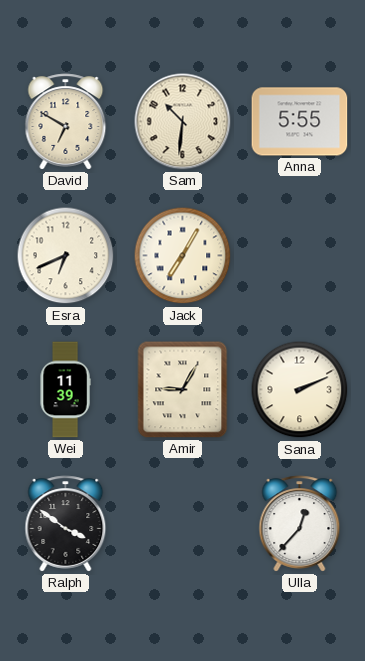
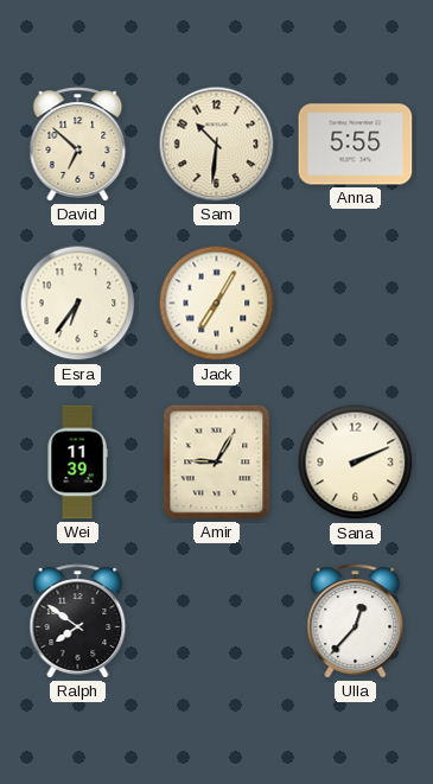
David: 6:50 -> 6:52 (78, 145)
Esra: 6:41 -> 6:36 (78, 304)
Ralph: 3:51 -> 7:51 (78, 622)
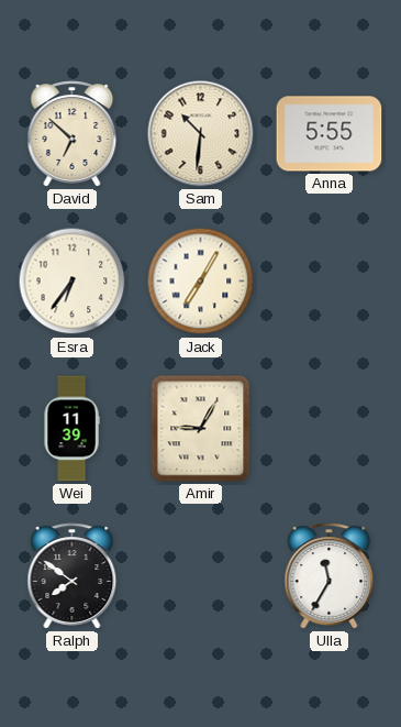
Sana: 2:11 -> none (356, 463)
Ulla: 12:37 -> 11:35 (330, 576)
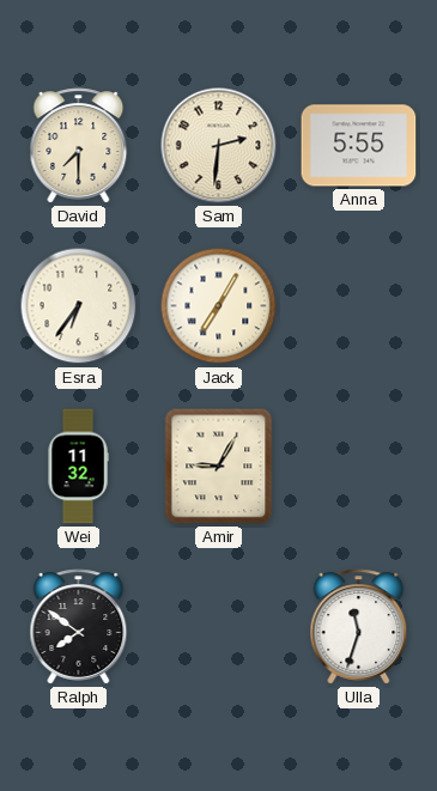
David: 6:52 -> 7:30 (79, 146)
Sam: 10:31 -> 2:31 (219, 146)
Wei: 11:39 -> 11:32 (78, 467)
Ulla: 11:35 -> 11:33 (359, 627)
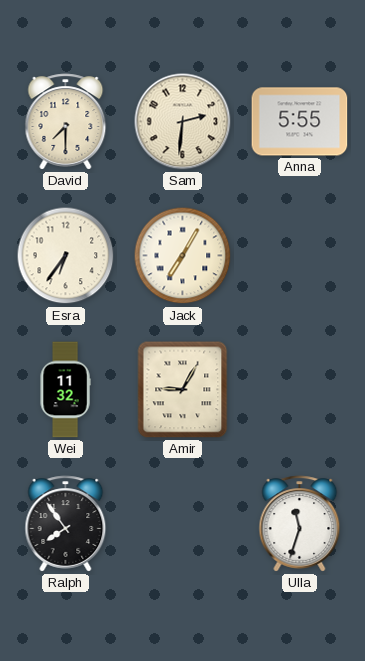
Ralph: 7:51 -> 7:54 (66, 524)
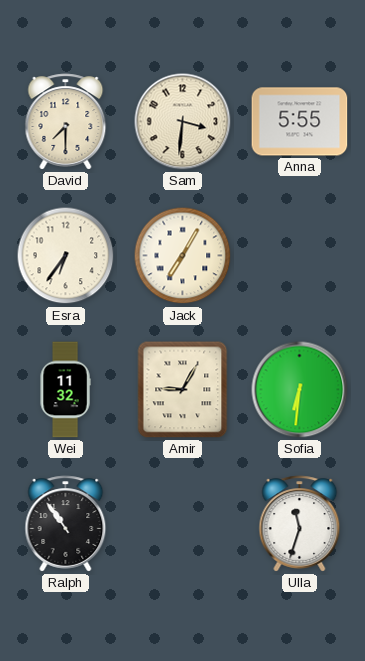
Sam: 2:31 -> 3:31 (183, 122)
Sofia: none -> 6:31 (300, 390)
Ralph: 7:54 -> 10:54 (66, 524)
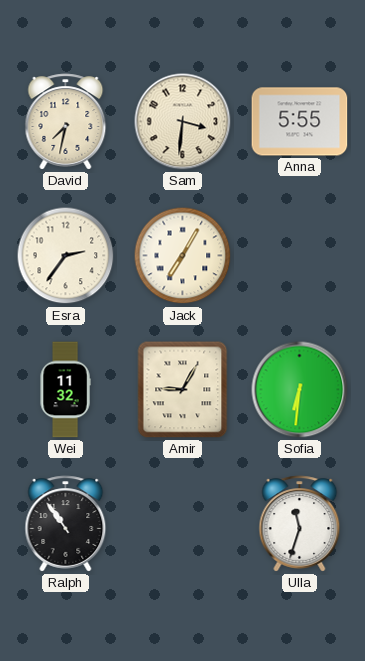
David: 7:30 -> 7:32 (66, 122)
Esra: 6:36 -> 2:36 (66, 256)
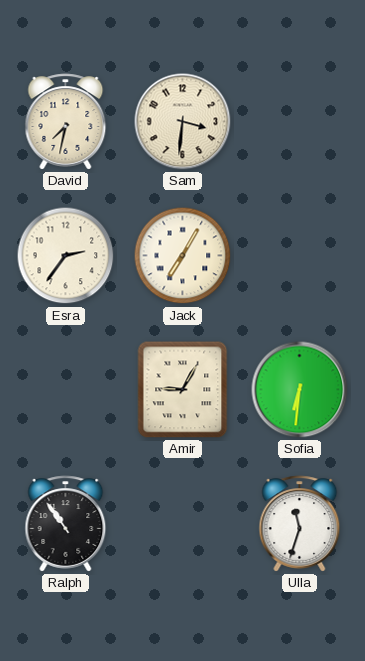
Anna: 5:55 -> none (300, 122)
Wei: 11:32 -> none (65, 390)
